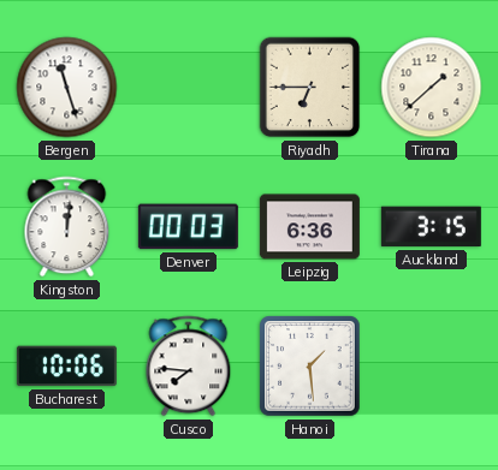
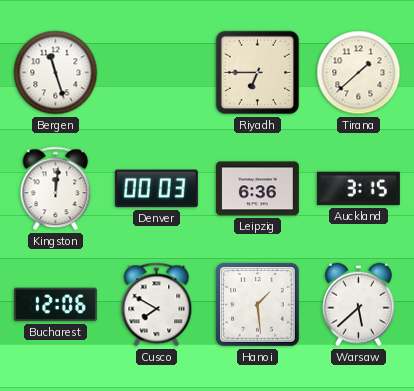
Bucharest: 10:06 -> 12:06 (55, 305)
Cusco: 7:46 -> 7:50 (157, 305)
Warsaw: none -> 5:38 (359, 305)
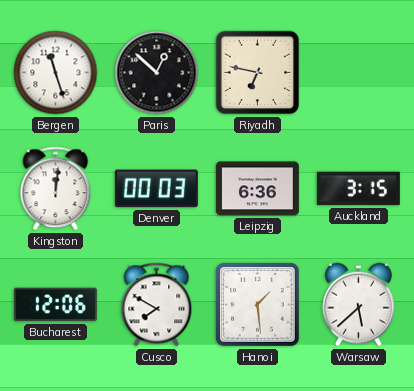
Paris: none -> 12:52 (157, 73)
Riyadh: 6:45 -> 6:47 (258, 73)
Tirana: 1:38 -> none (359, 73)
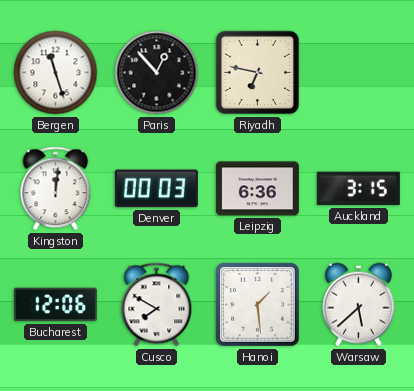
Paris: 12:52 -> 12:53 (157, 73)
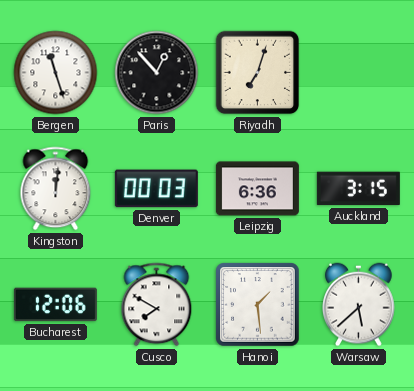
Riyadh: 6:47 -> 7:03 (258, 73)
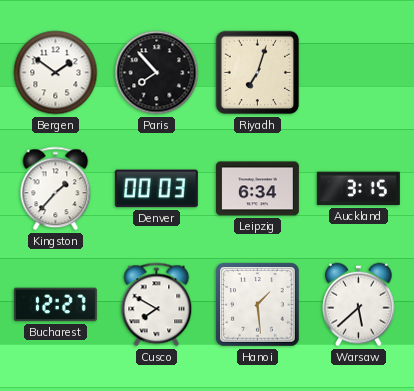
Bergen: 11:27 -> 1:51 (56, 73)
Paris: 12:53 -> 7:53 (157, 73)
Kingston: 12:01 -> 1:37 (56, 189)
Leipzig: 6:36 -> 6:34 (257, 189)
Bucharest: 12:06 -> 12:27 (55, 305)
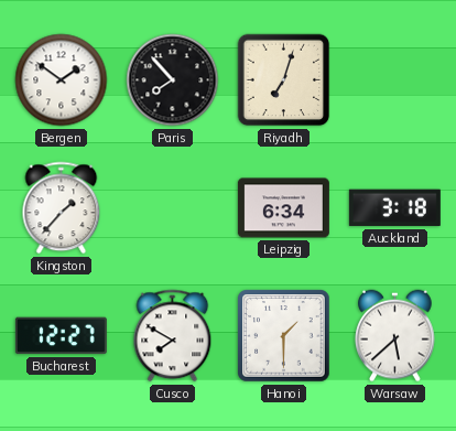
Denver: 00:03 -> none (156, 189)
Auckland: 3:15 -> 3:18 (394, 208)
Hanoi: 1:29 -> 1:30 (284, 336)
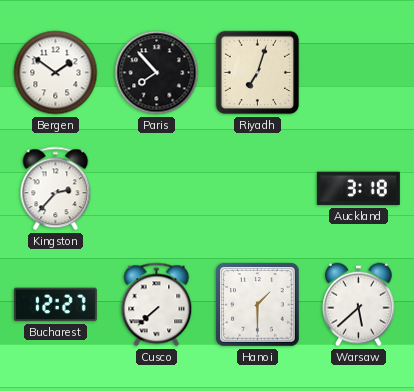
Kingston: 1:37 -> 2:37 (56, 189)
Leipzig: 6:34 -> none (283, 208)
Cusco: 7:50 -> 7:38 (157, 305)
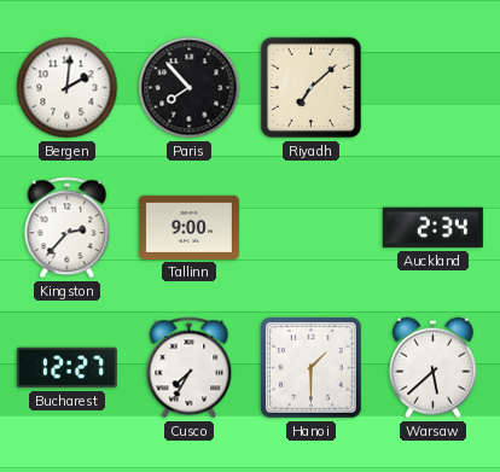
Bergen: 1:51 -> 2:01 (68, 88)
Riyadh: 7:03 -> 7:08 (312, 88)
Tallinn: none -> 9:00 (188, 227)
Auckland: 3:18 -> 2:34 (432, 228)
Cusco: 7:38 -> 7:35 (190, 368)
